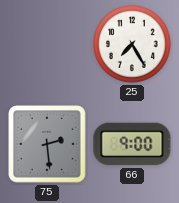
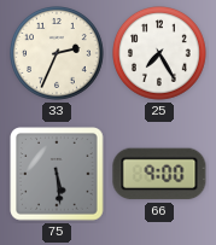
33: none -> 2:34 (58, 54)
75: 2:29 -> 5:29 (57, 174)
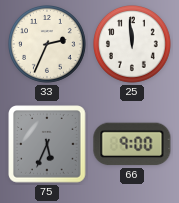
25: 7:25 -> 11:59 (133, 45)
75: 5:29 -> 5:34 (47, 144)
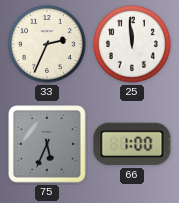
66: 9:00 -> 1:00 (132, 144)
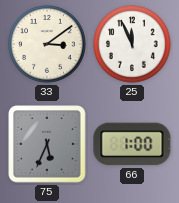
33: 2:34 -> 3:09 (48, 45)
25: 11:59 -> 11:56 (133, 45)
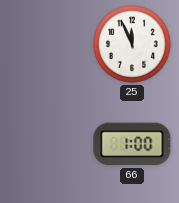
33: 3:09 -> none (48, 45)
75: 5:34 -> none (47, 144)
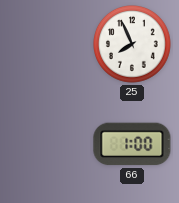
25: 11:56 -> 7:56 (133, 45)
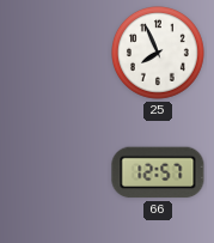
66: 1:00 -> 12:57 (158, 172)
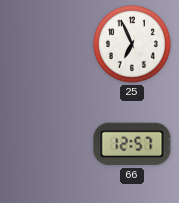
25: 7:56 -> 6:56 (133, 45)
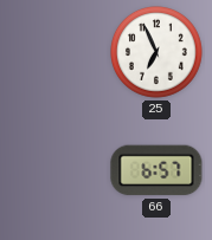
66: 12:57 -> 6:57 (156, 170)
